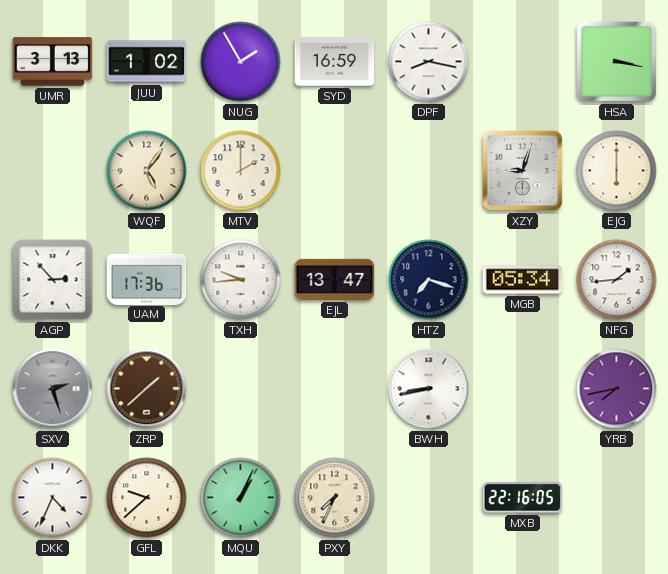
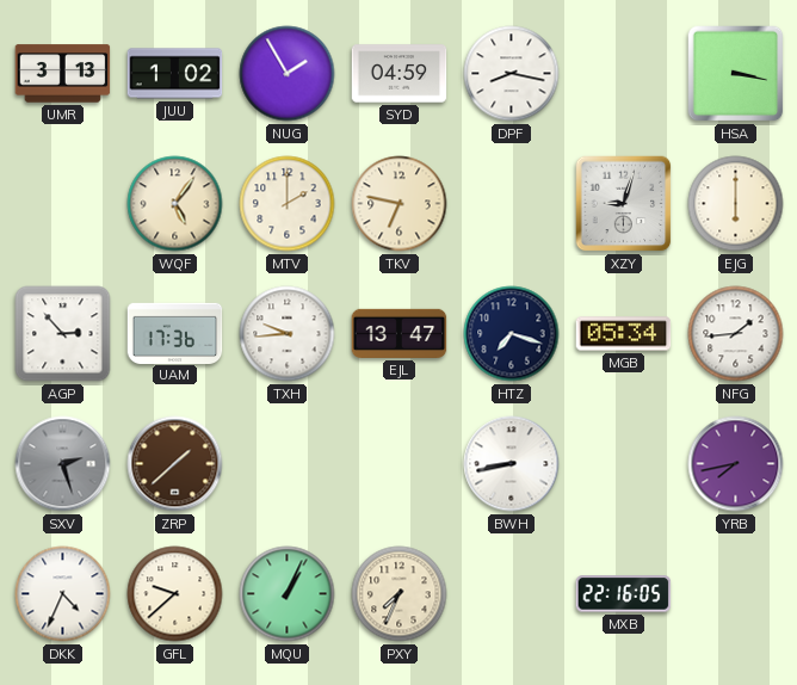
SYD: 16:59 -> 04:59 (400, 74)
TKV: none -> 6:47 (400, 204)
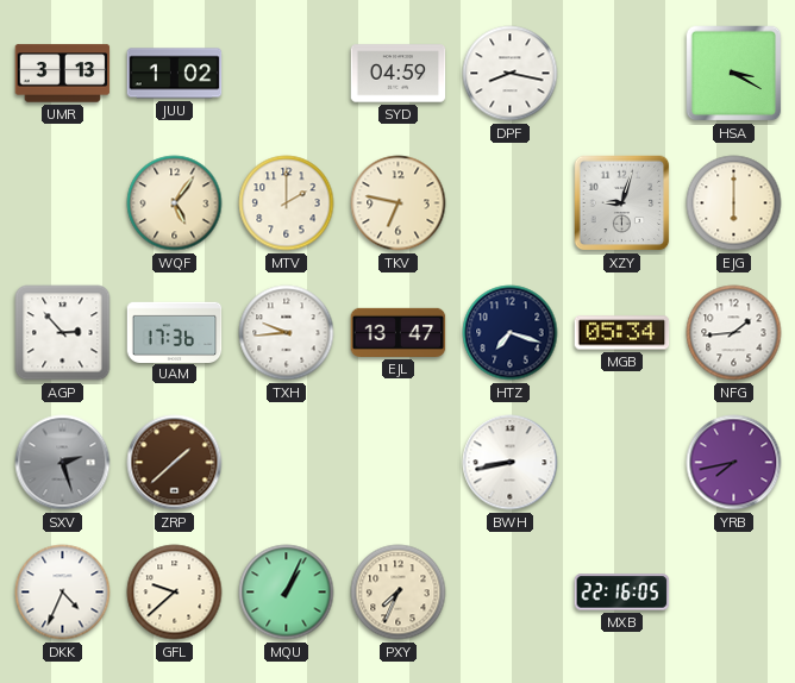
NUG: 1:55 -> none (288, 74)
HSA: 3:17 -> 3:20 (734, 74)
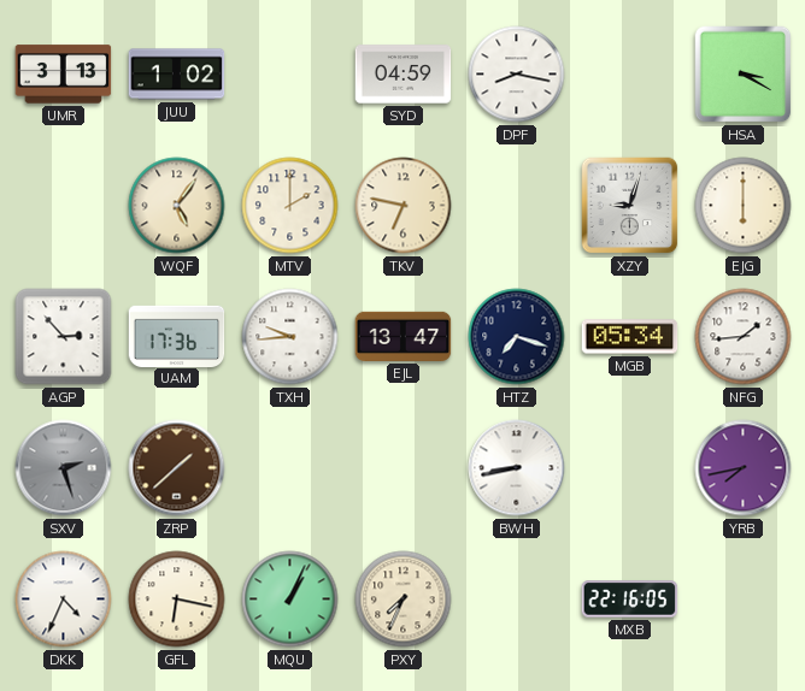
GFL: 9:38 -> 6:17 (177, 600)
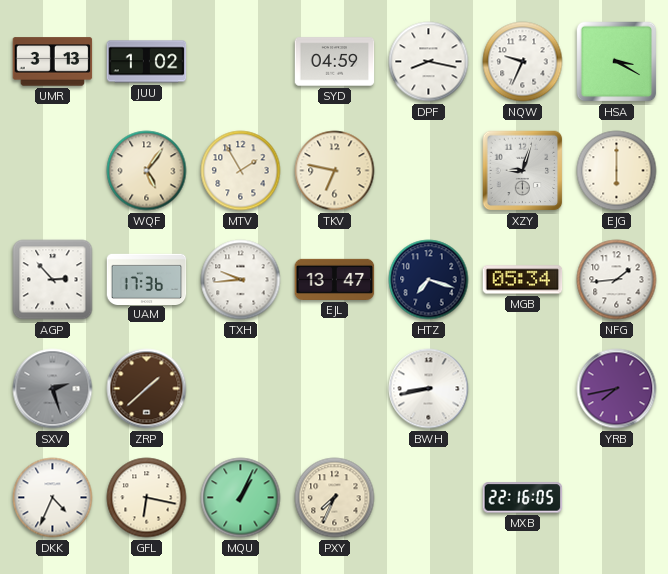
NQW: none -> 9:34 (523, 62)
MTV: 2:00 -> 1:55 (241, 171)
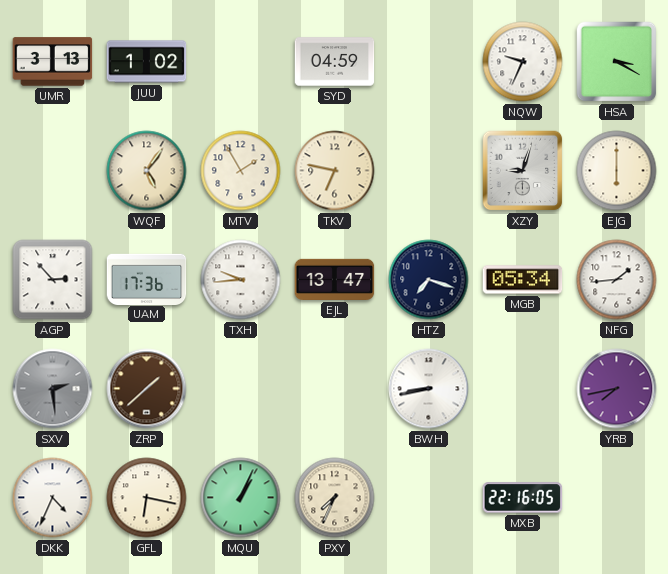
DPF: 8:17 -> none (429, 62)
SXV: 2:27 -> 2:29 (53, 389)
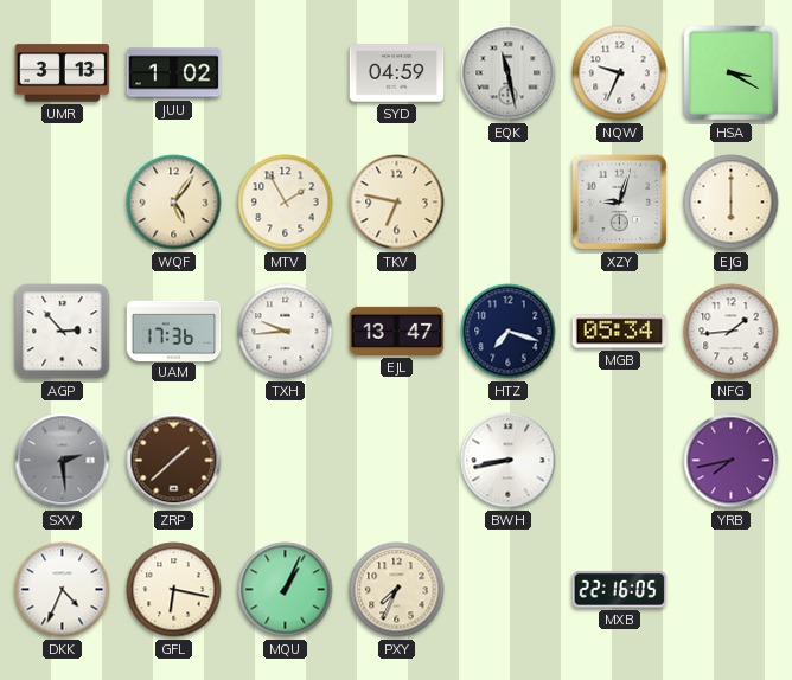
EQK: none -> 11:28 (509, 73)
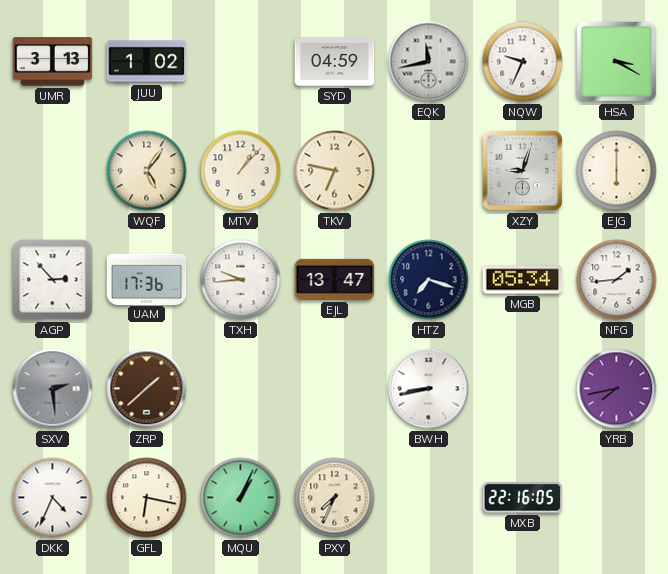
EQK: 11:28 -> 11:43 (429, 62)
MTV: 1:55 -> 1:07 (241, 171)
